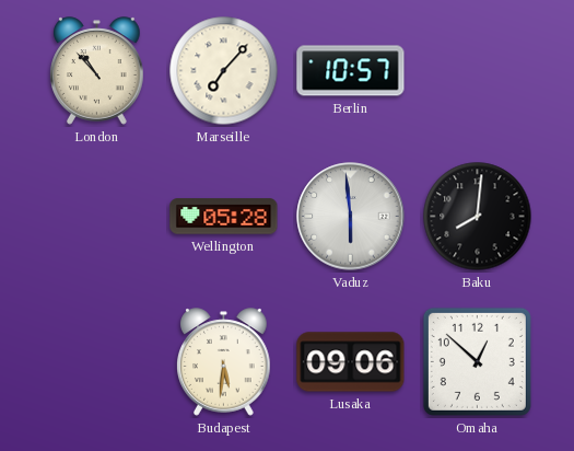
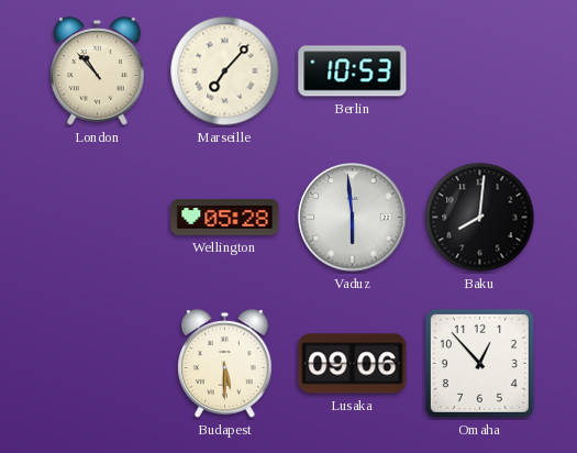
Berlin: 10:57 -> 10:53 (353, 71)
Budapest: 5:31 -> 5:30 (225, 364)
Omaha: 12:52 -> 12:53 (479, 363)
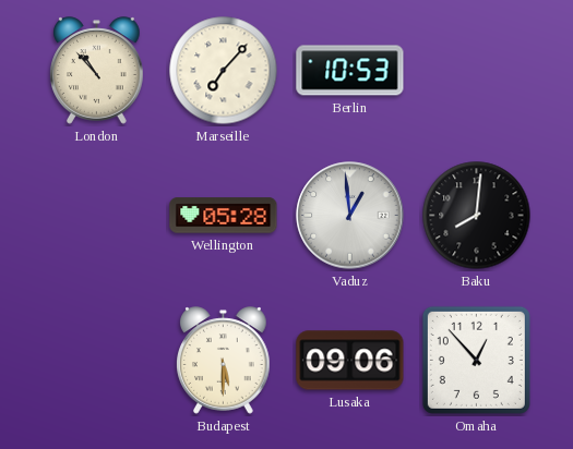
Vaduz: 5:59 -> 12:59 (350, 216)
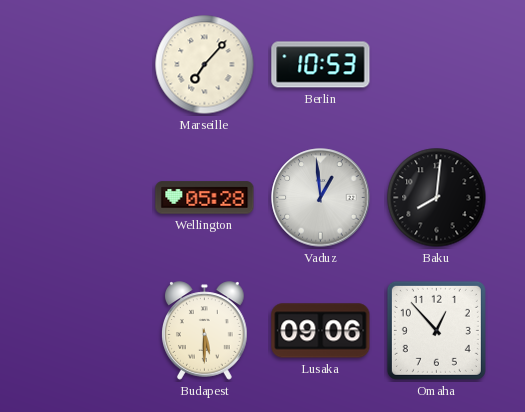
London: 10:53 -> none (97, 71)
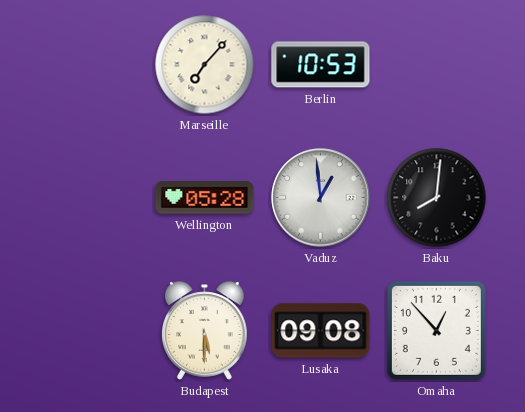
Lusaka: 09:06 -> 09:08 (321, 331)
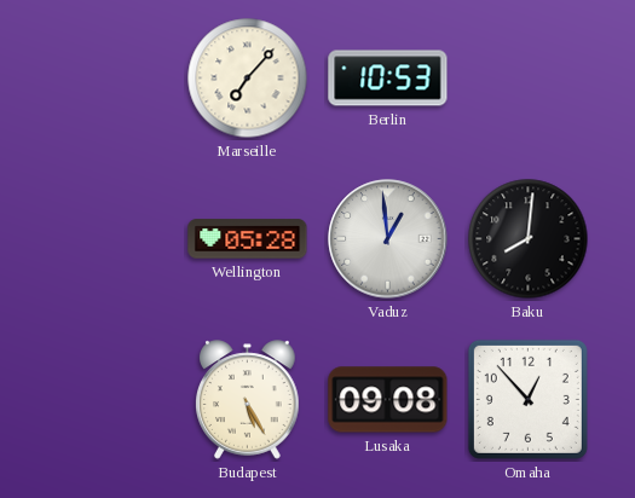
Budapest: 5:30 -> 5:25 (248, 400)
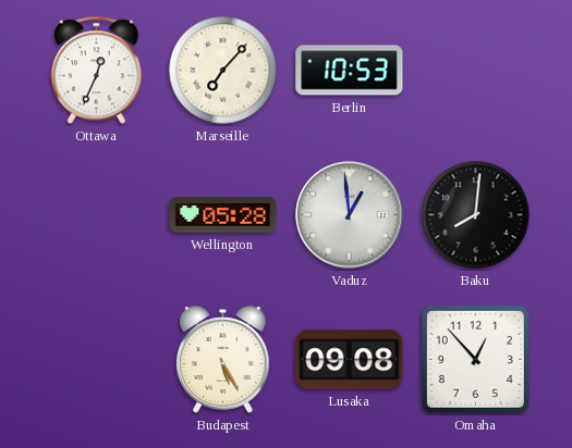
Ottawa: none -> 12:34 (96, 71)
